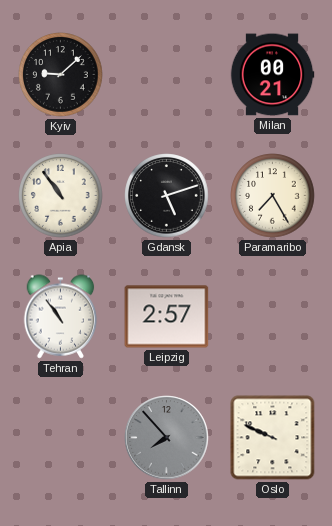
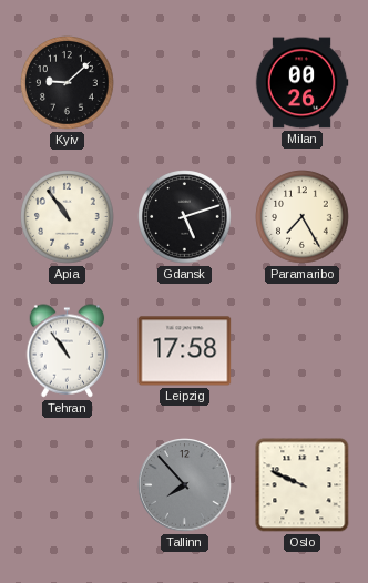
Milan: 00:21 -> 00:26 (301, 83)
Leipzig: 2:57 -> 17:58 (185, 351)
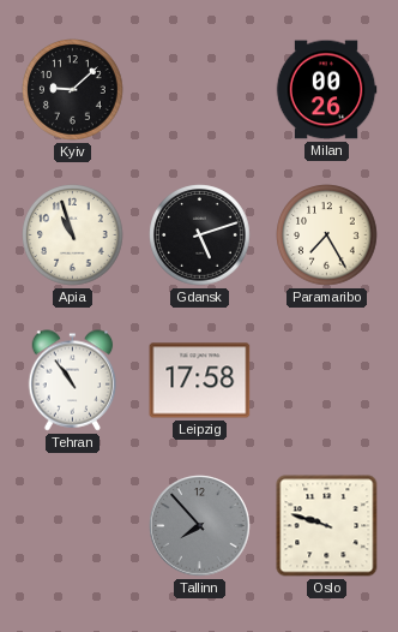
Apia: 10:54 -> 10:57 (73, 235)
Oslo: 9:49 -> 9:48 (327, 526)
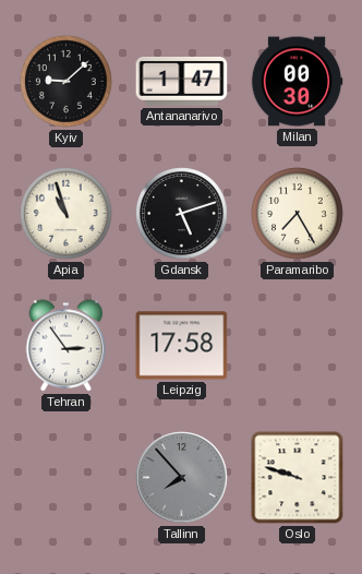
Antananarivo: none -> 1:47 (182, 81)
Milan: 00:26 -> 00:30 (297, 82)
Tehran: 10:54 -> 2:54 (67, 346)
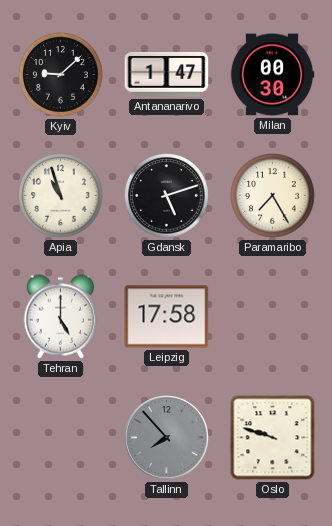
Tehran: 2:54 -> 5:00 (61, 317)
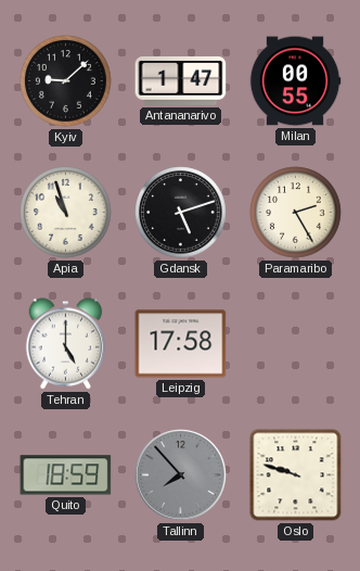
Milan: 00:30 -> 00:55 (295, 81)
Paramaribo: 7:25 -> 2:25 (296, 213)
Quito: none -> 18:59 (66, 475)
